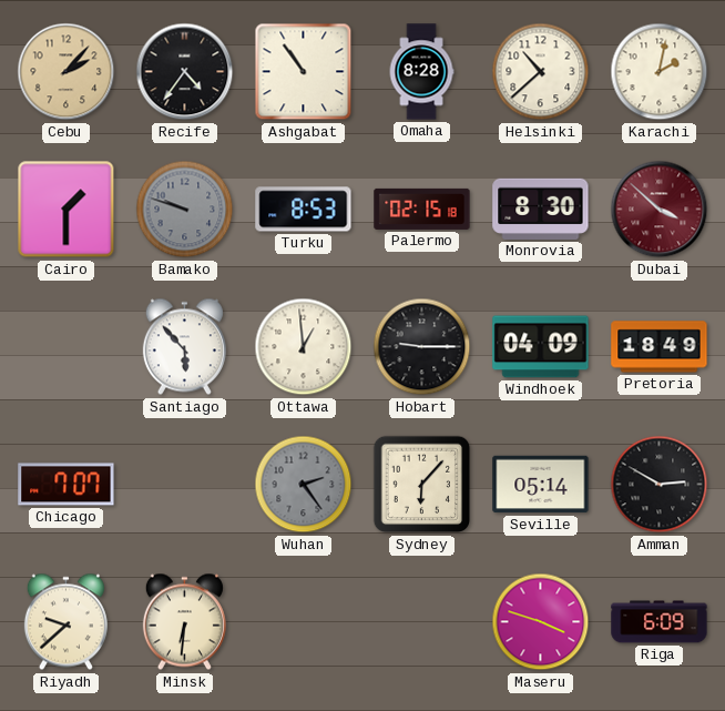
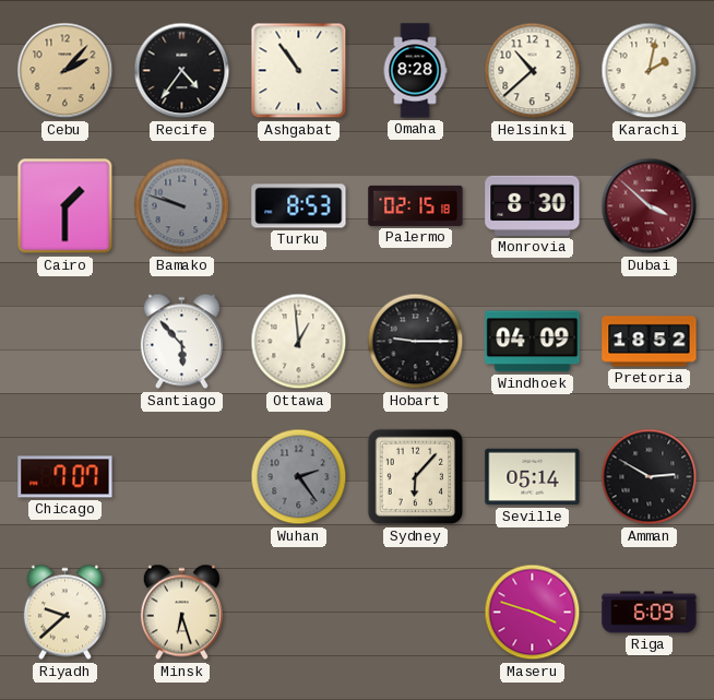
Pretoria: 18:49 -> 18:52 (650, 342)
Minsk: 6:31 -> 6:27 (181, 613)
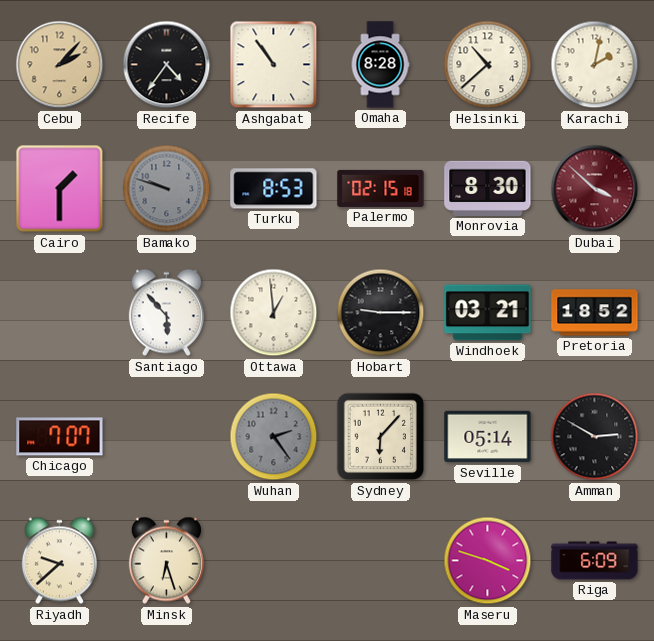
Windhoek: 04:09 -> 03:21 (488, 313)
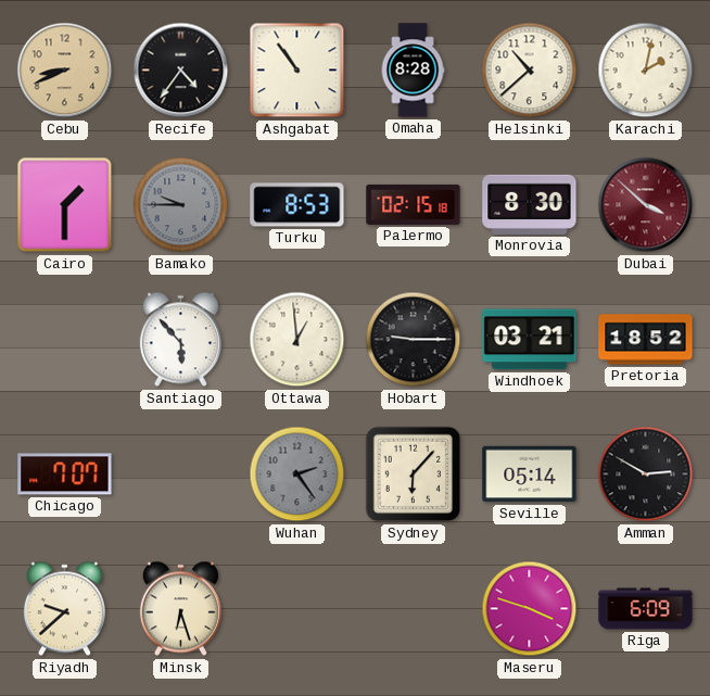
Cebu: 2:07 -> 8:41 (65, 71)
Bamako: 9:48 -> 9:45 (181, 205)
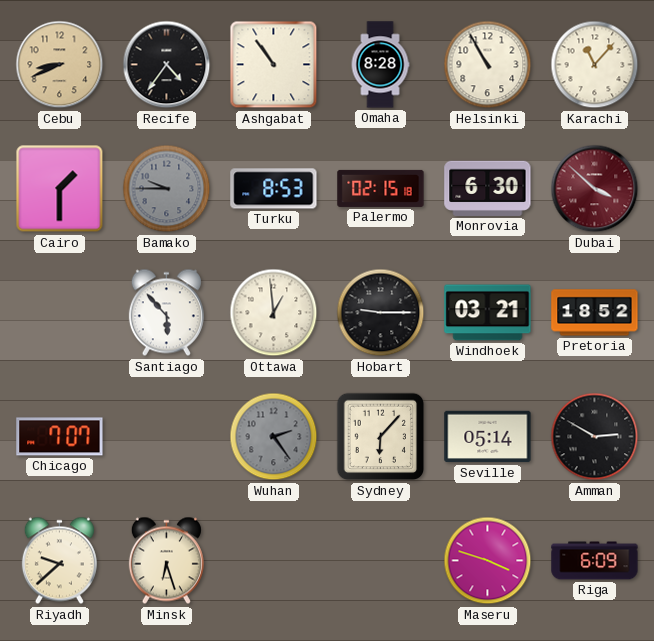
Helsinki: 10:38 -> 10:55 (488, 65)
Karachi: 2:02 -> 11:07 (595, 65)
Monrovia: 8:30 -> 6:30 (488, 188)
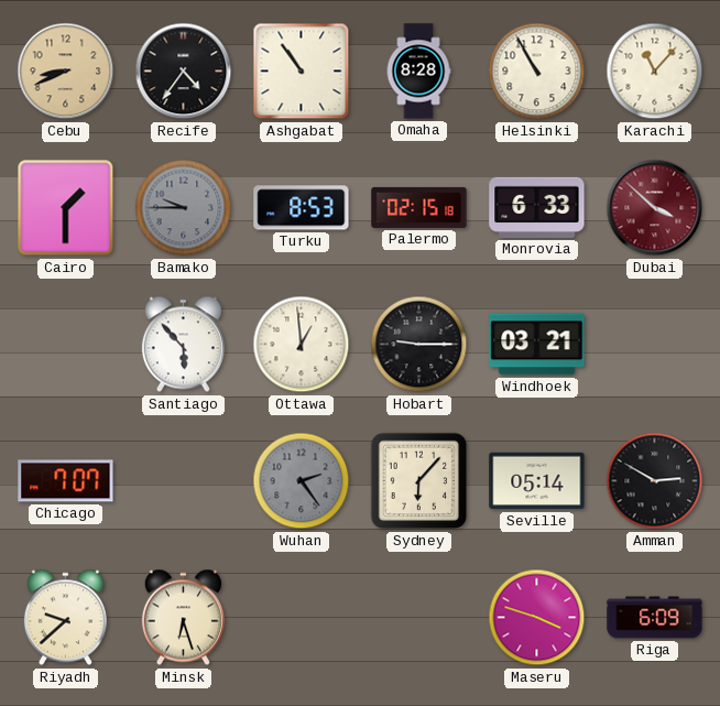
Monrovia: 6:30 -> 6:33 (537, 207)
Pretoria: 18:52 -> none (595, 313)
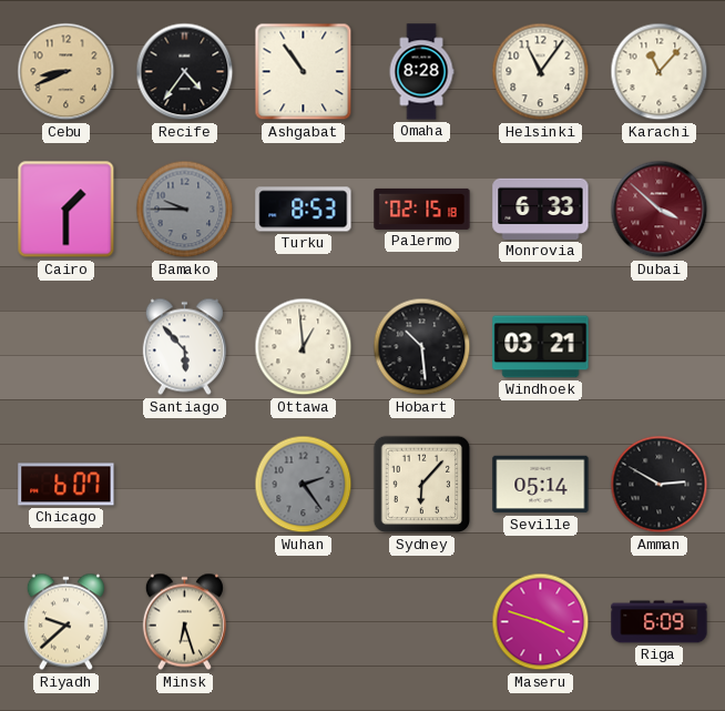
Helsinki: 10:55 -> 11:06 (541, 72)
Hobart: 9:15 -> 10:29 (422, 347)
Chicago: 7:07 -> 6:07 (67, 485)
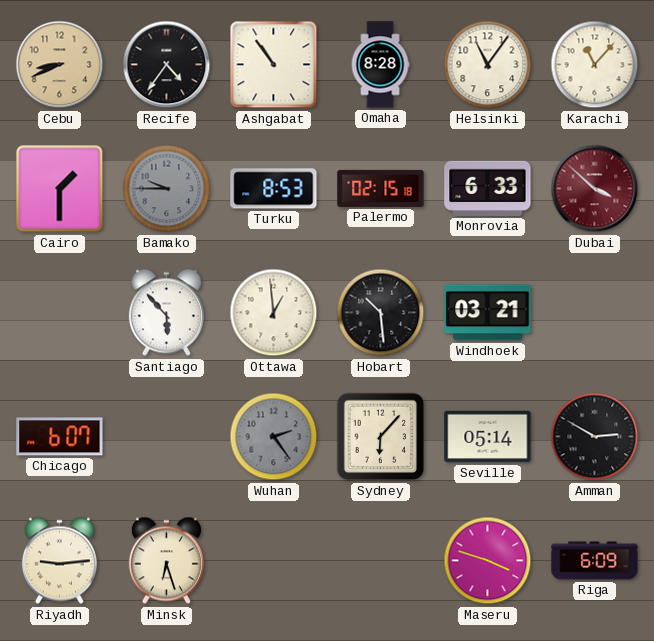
Riyadh: 9:38 -> 9:14 (59, 561)
